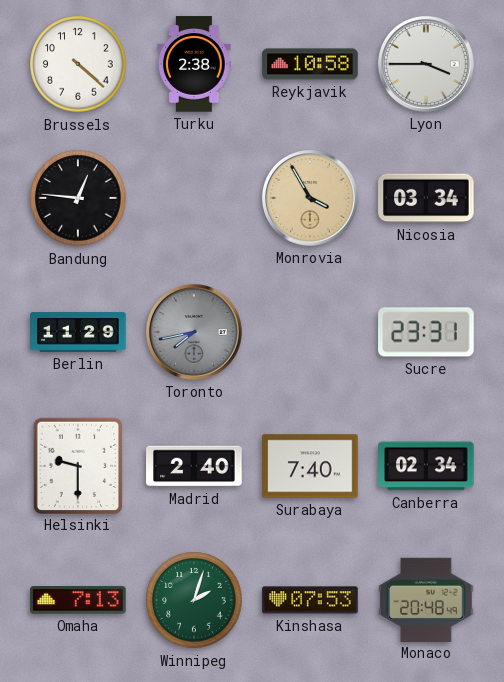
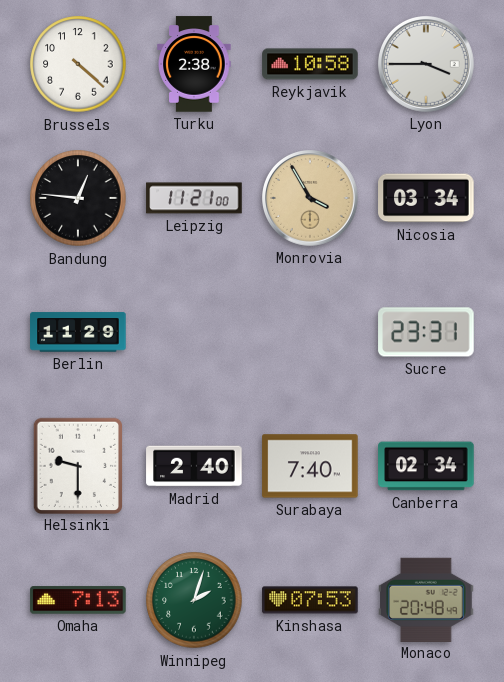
Leipzig: none -> 11:21 (194, 198)
Toronto: 7:43 -> none (195, 333)
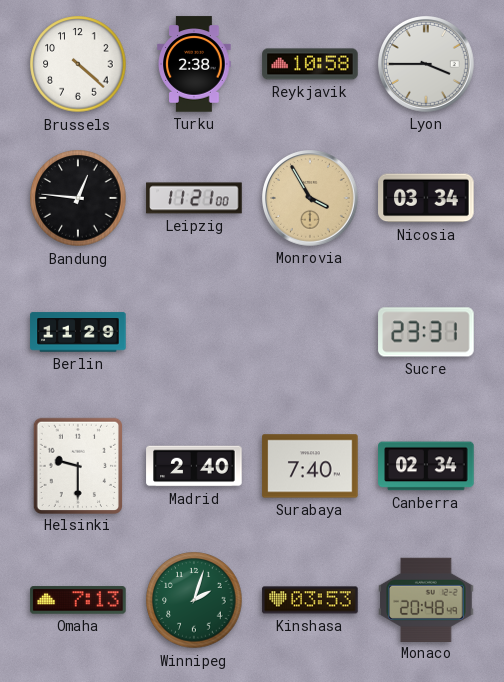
Kinshasa: 07:53 -> 03:53 (310, 600)
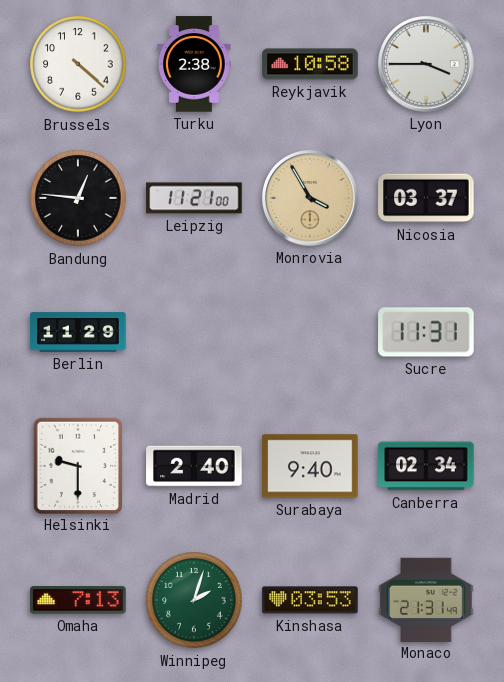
Nicosia: 03:34 -> 03:37 (426, 198)
Sucre: 23:31 -> 11:31 (426, 332)
Surabaya: 7:40 -> 9:40 (310, 466)
Monaco: 20:48 -> 21:31 (426, 599)
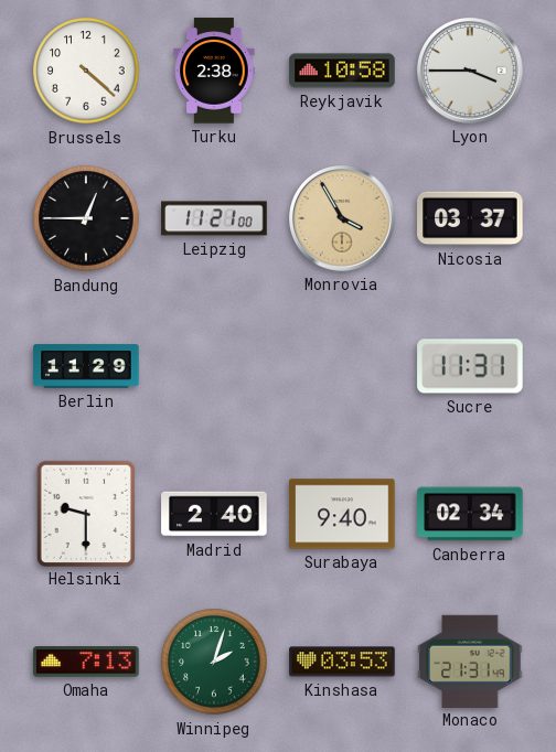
Bandung: 12:46 -> 12:45 (86, 218)
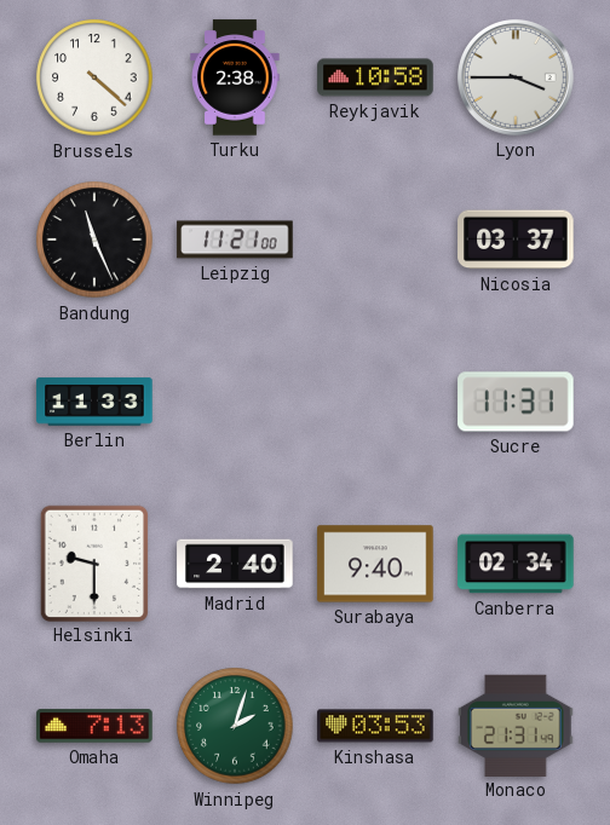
Bandung: 12:45 -> 11:26 (94, 240)
Monrovia: 3:55 -> none (343, 219)
Berlin: 11:29 -> 11:33 (94, 402)
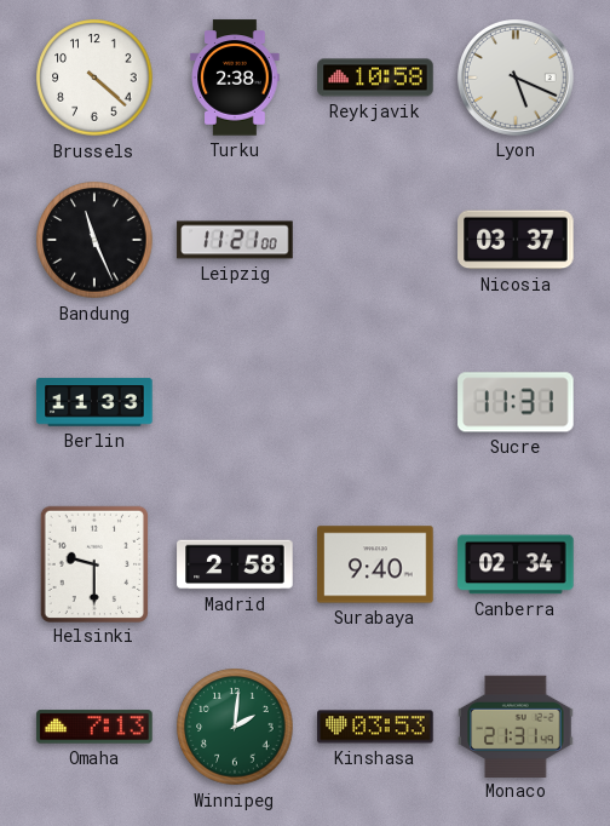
Lyon: 3:45 -> 5:19 (517, 79)
Madrid: 2:40 -> 2:58 (235, 564)
Winnipeg: 2:03 -> 2:01 (235, 727)
